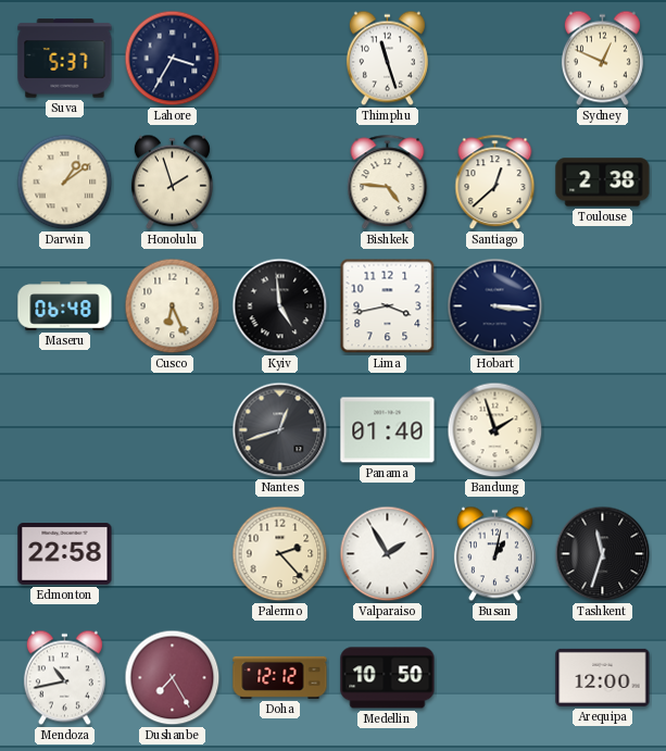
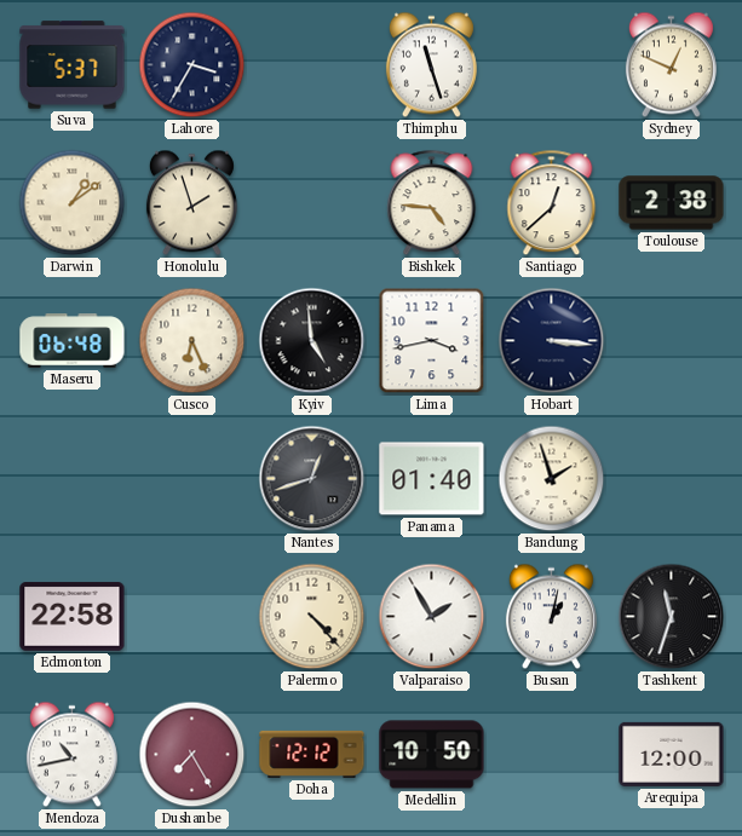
Palermo: 2:23 -> 4:23 (312, 617)
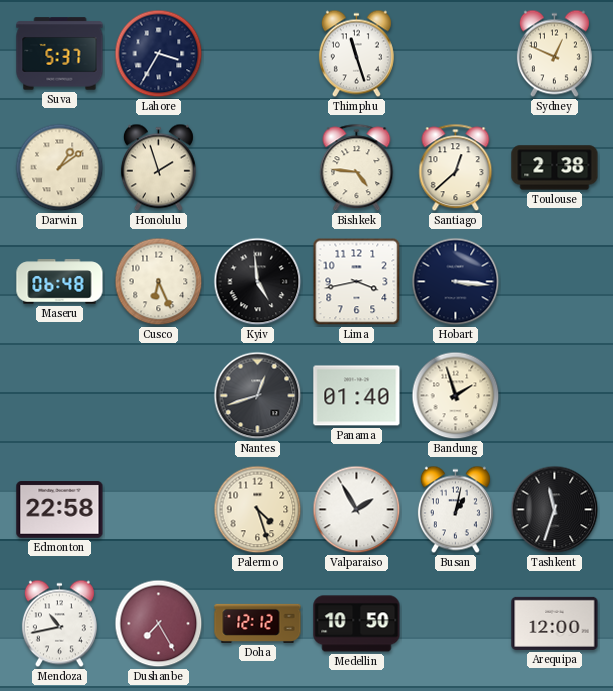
Palermo: 4:23 -> 4:27 (258, 510)
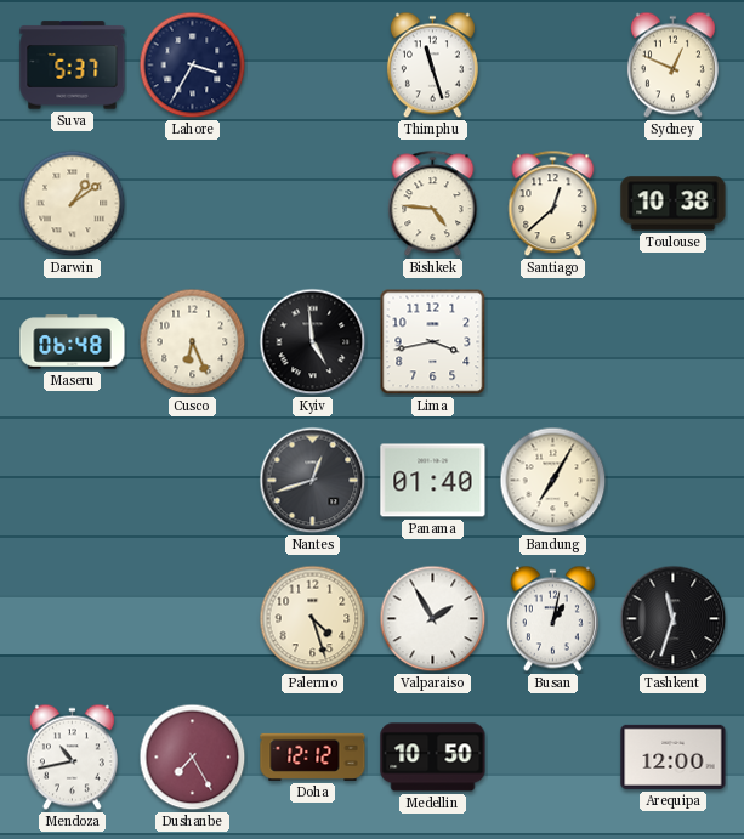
Honolulu: 1:57 -> none (158, 168)
Toulouse: 2:38 -> 10:38 (674, 204)
Hobart: 3:16 -> none (456, 282)
Bandung: 1:57 -> 7:05 (553, 481)
Edmonton: 22:58 -> none (60, 510)
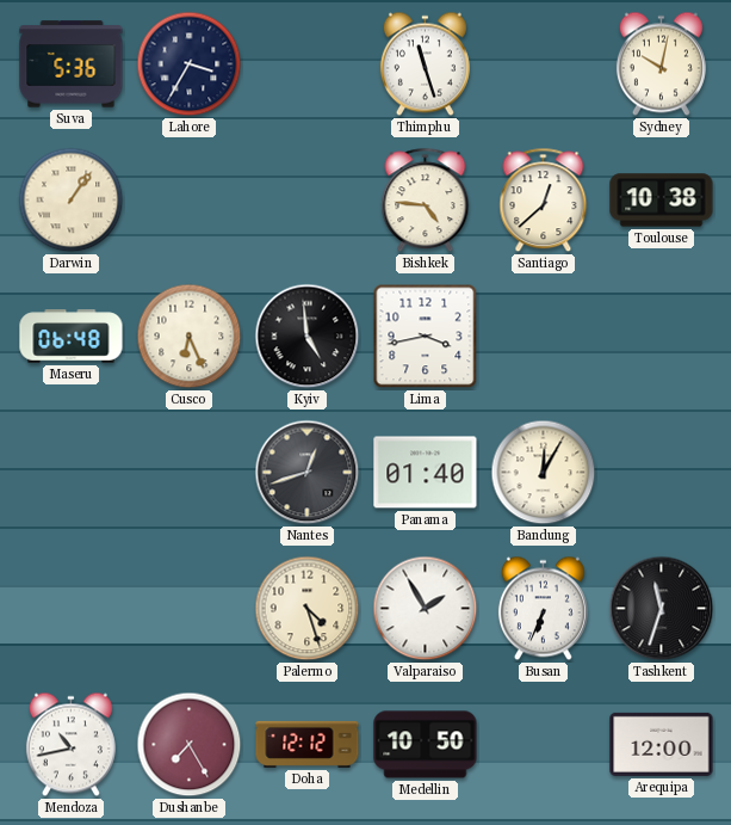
Suva: 5:37 -> 5:36 (72, 64)
Sydney: 12:49 -> 10:02 (661, 64)
Darwin: 1:09 -> 1:06 (72, 201)
Bandung: 7:05 -> 12:05 (544, 473)
Busan: 1:02 -> 6:34 (543, 609)
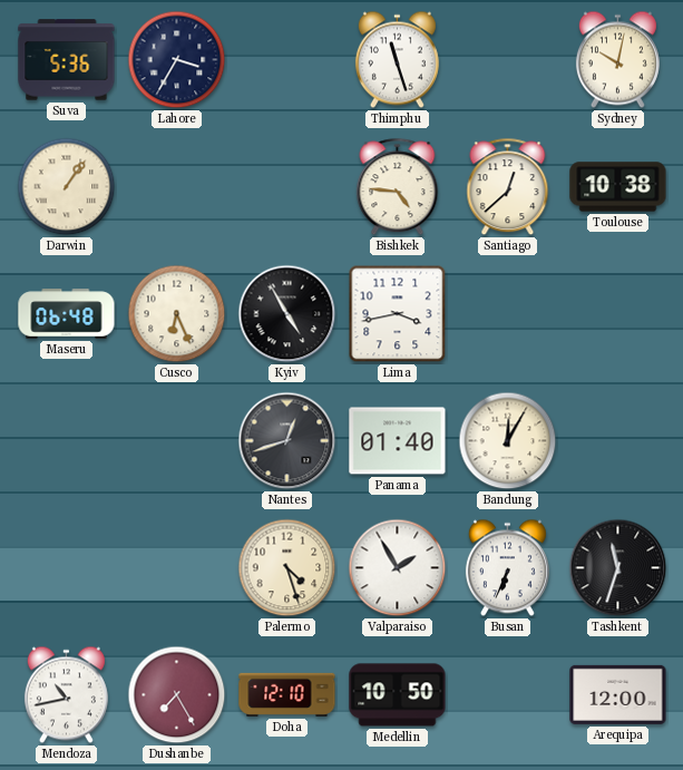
Kyiv: 4:59 -> 4:55 (287, 314)
Doha: 12:12 -> 12:10 (287, 694)
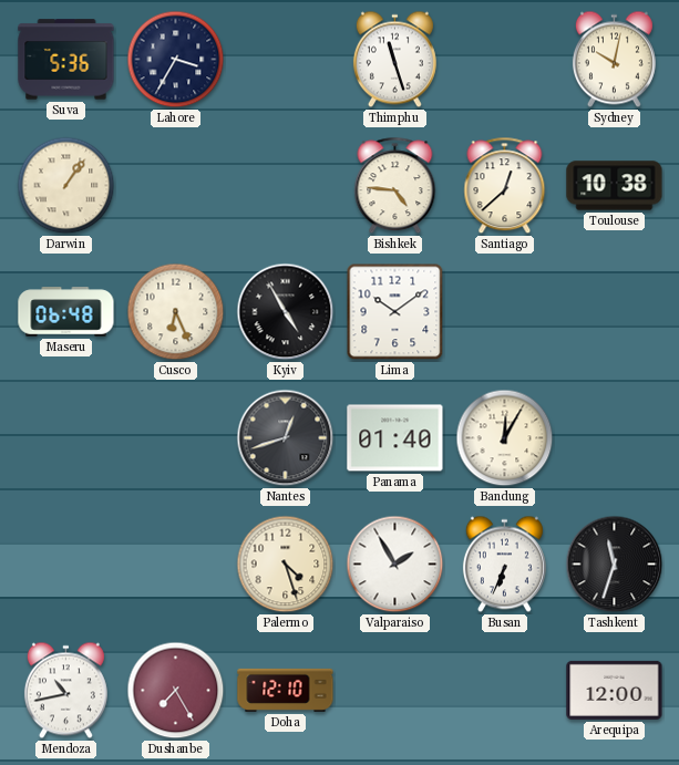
Lima: 3:43 -> 10:09 (395, 312)
Medellin: 10:50 -> none (398, 695)
